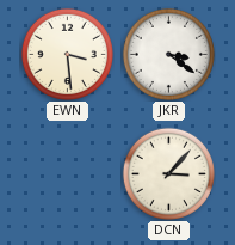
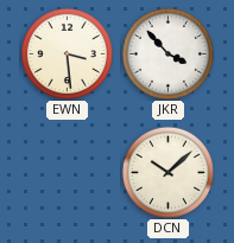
JKR: 3:21 -> 3:53 (167, 53)
DCN: 3:07 -> 10:08 (167, 172)
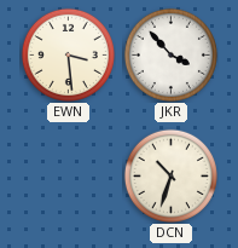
DCN: 10:08 -> 10:33 (170, 175)
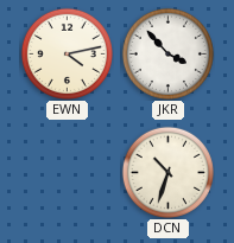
EWN: 3:29 -> 4:13 (67, 53)
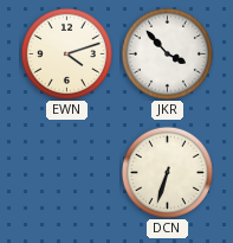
EWN: 4:13 -> 4:12 (66, 53)
DCN: 10:33 -> 6:33 (167, 172)
